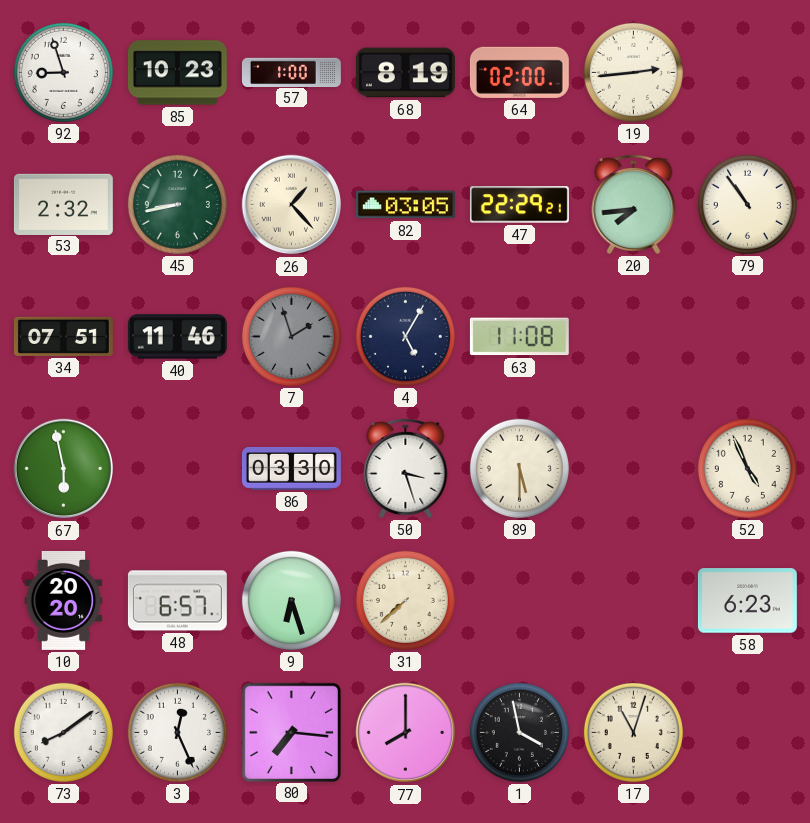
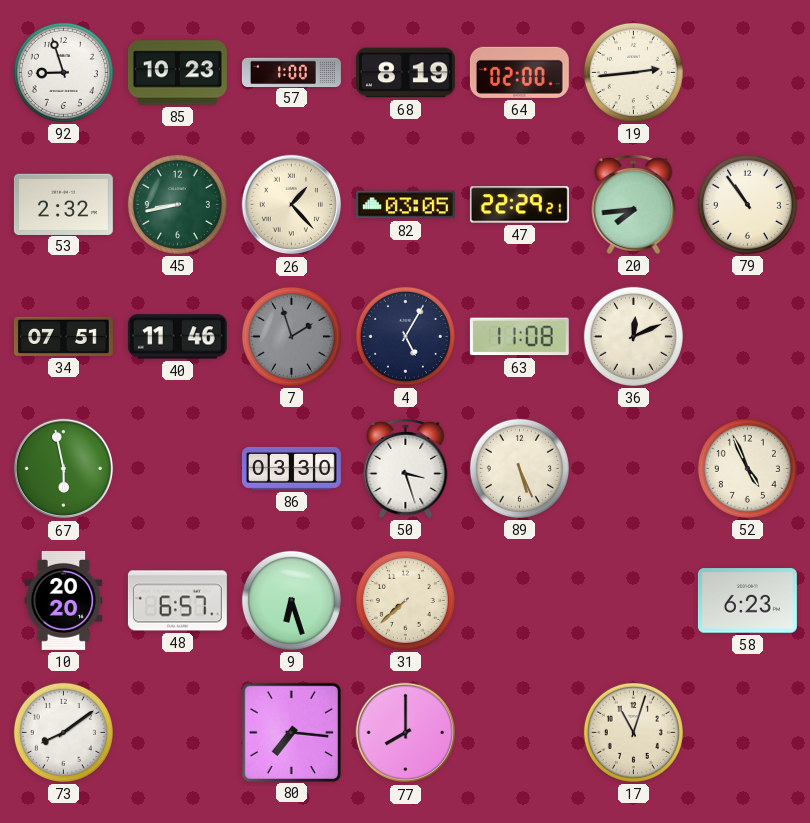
36: none -> 12:11 (633, 336)
89: 5:30 -> 5:26 (519, 468)
3: 12:26 -> none (177, 732)
1: 3:58 -> none (519, 732)
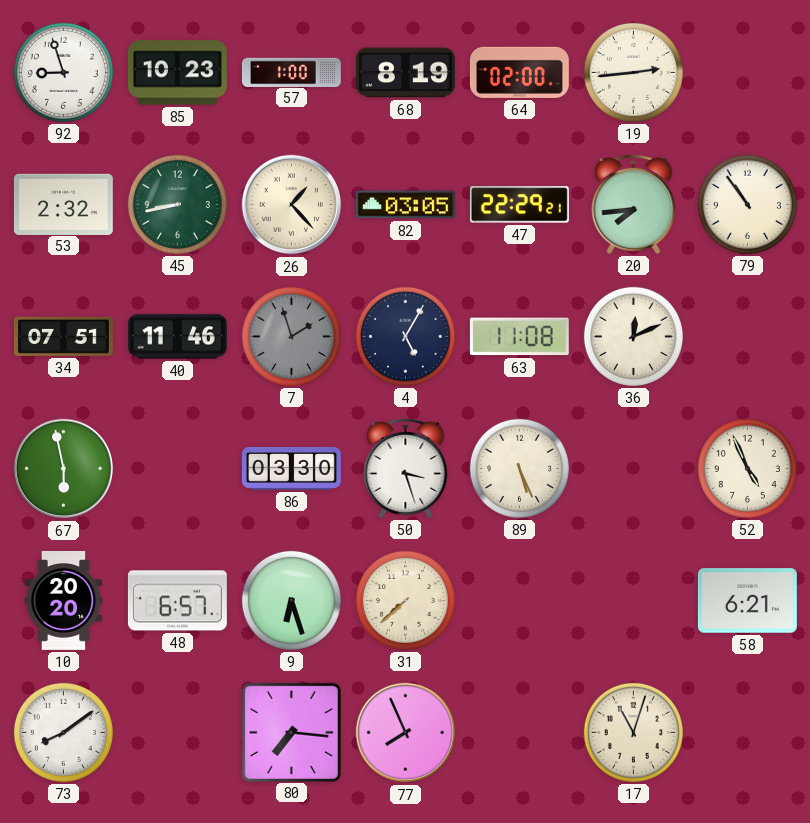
58: 6:23 -> 6:21 (747, 601)
77: 8:00 -> 7:56 (406, 733)
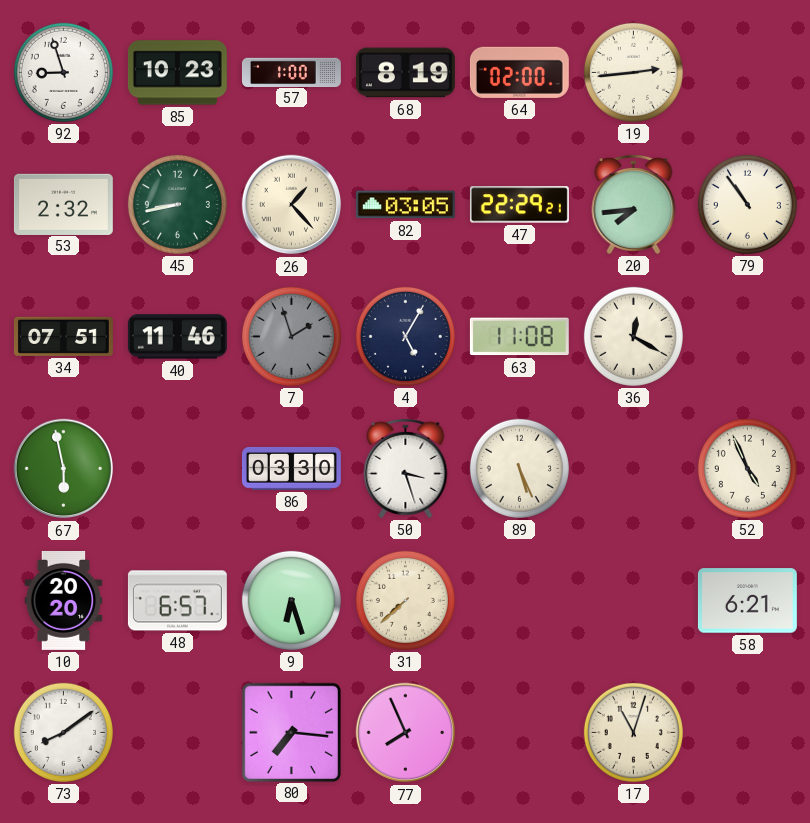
36: 12:11 -> 12:20 (633, 336)
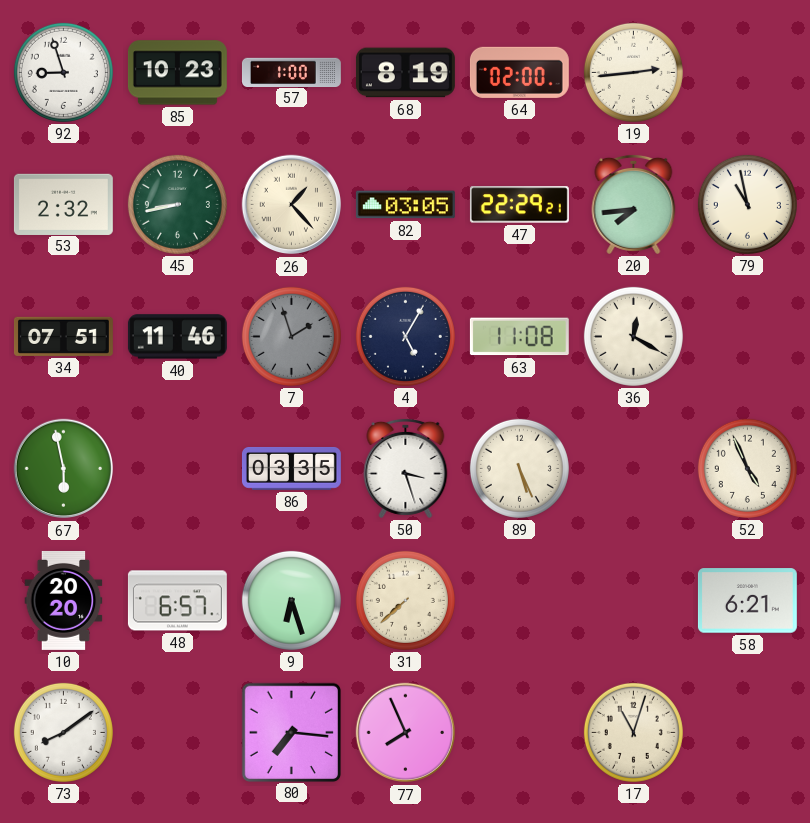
79: 10:54 -> 10:58 (747, 204)
86: 03:30 -> 03:35 (291, 468)
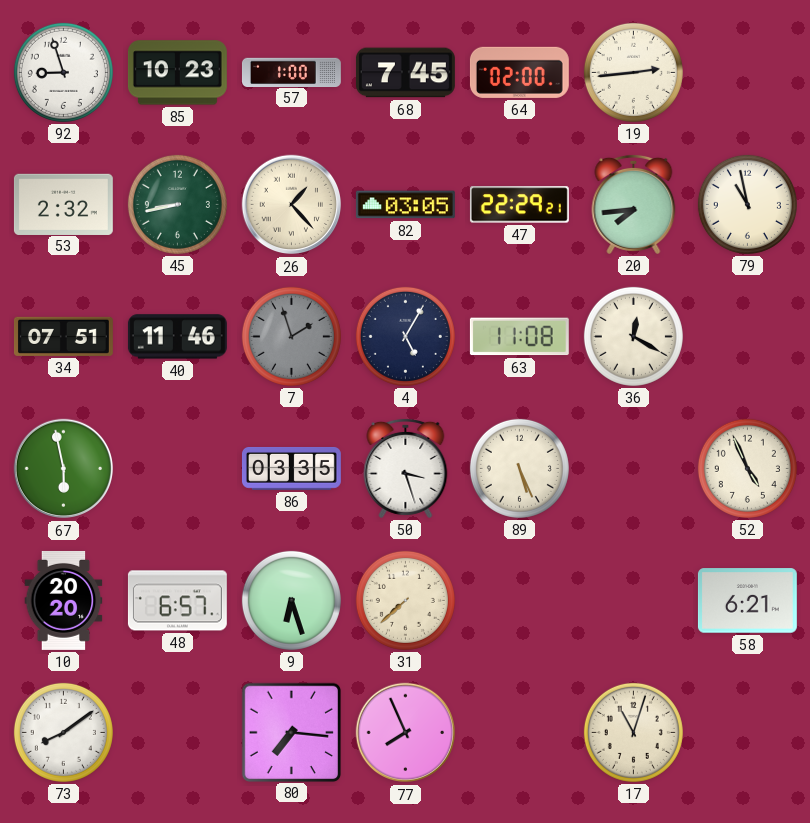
68: 8:19 -> 7:45 (405, 73)
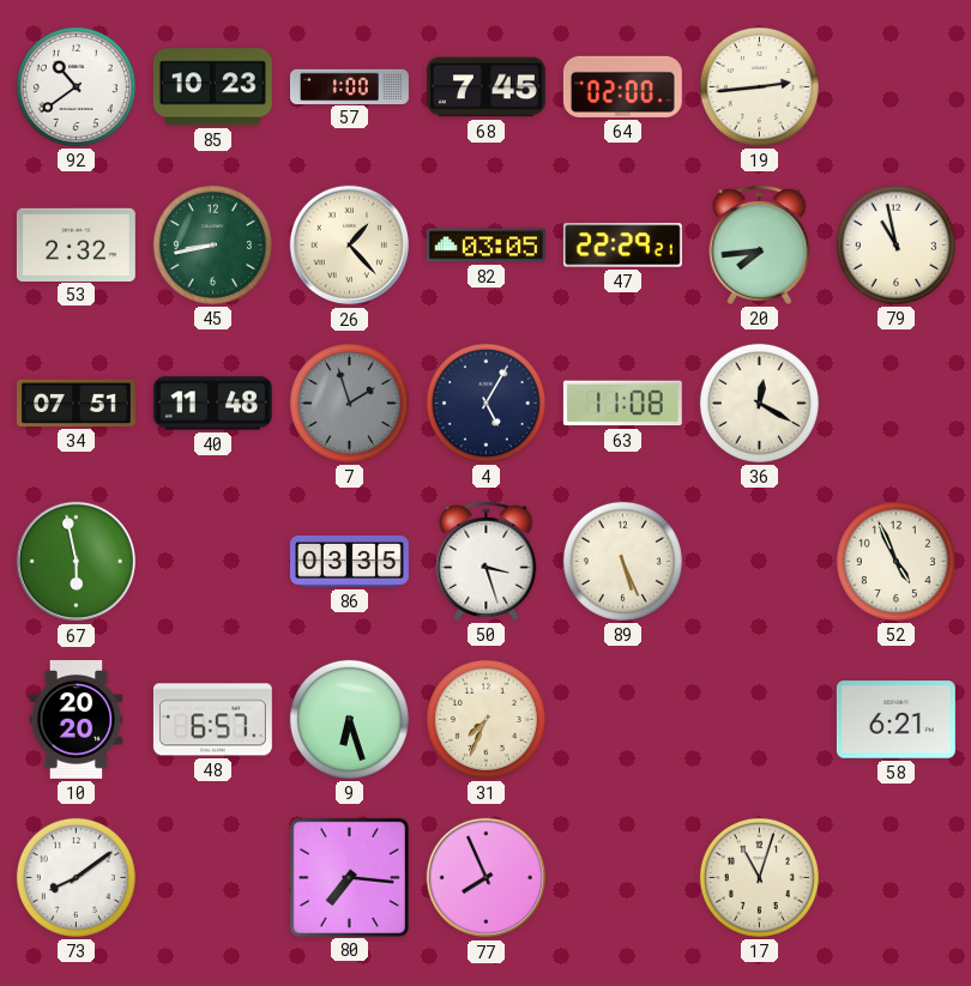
92: 8:57 -> 10:39 (76, 86)
40: 11:46 -> 11:48 (212, 404)
31: 7:38 -> 7:34 (486, 719)
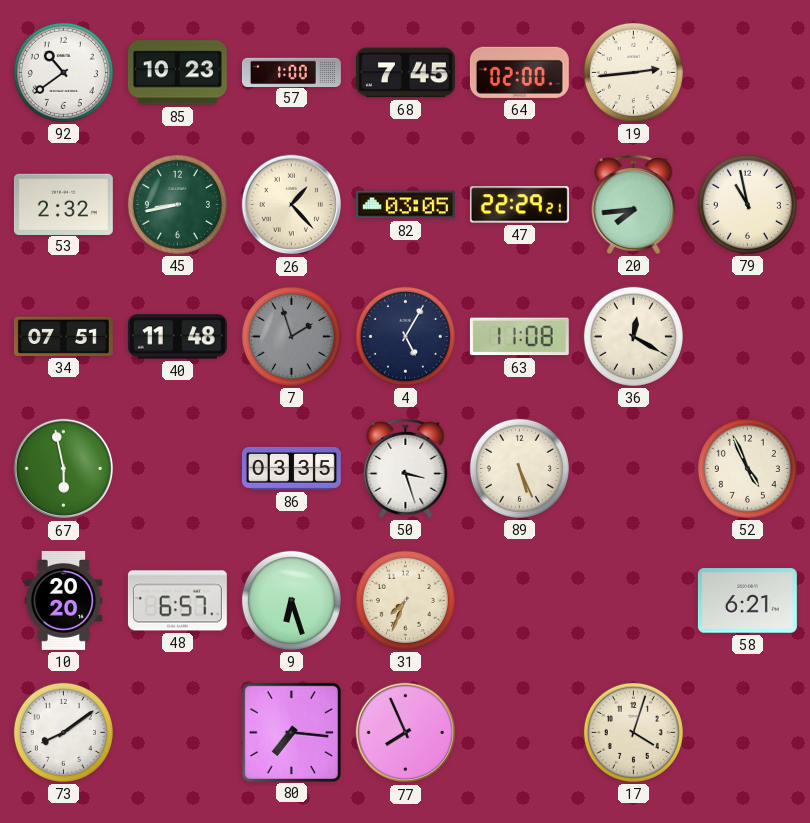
17: 11:03 -> 4:03 (633, 732)
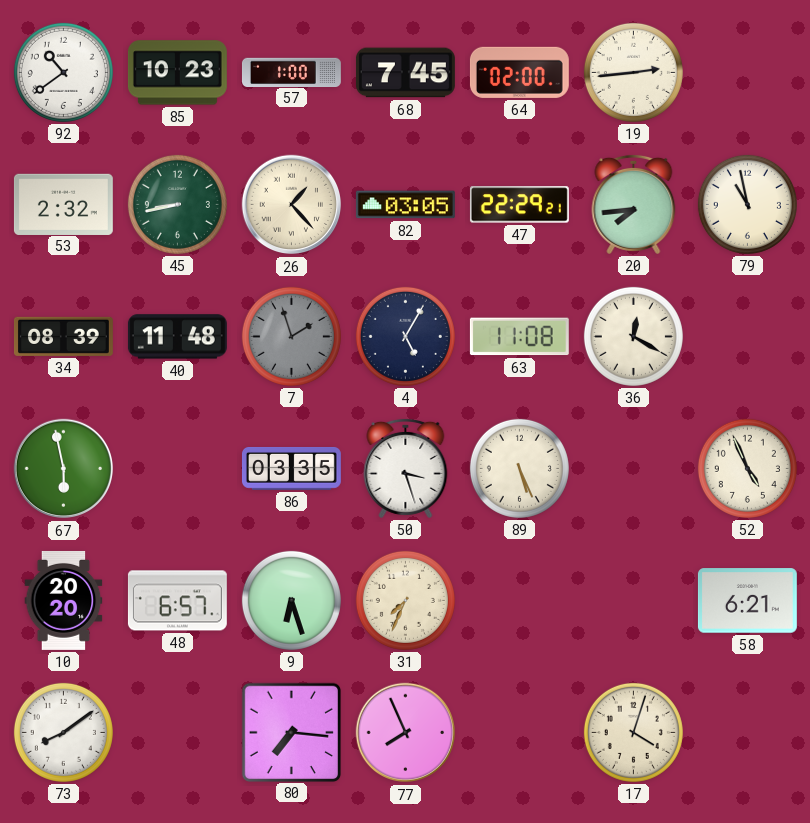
34: 07:51 -> 08:39 (63, 336)
